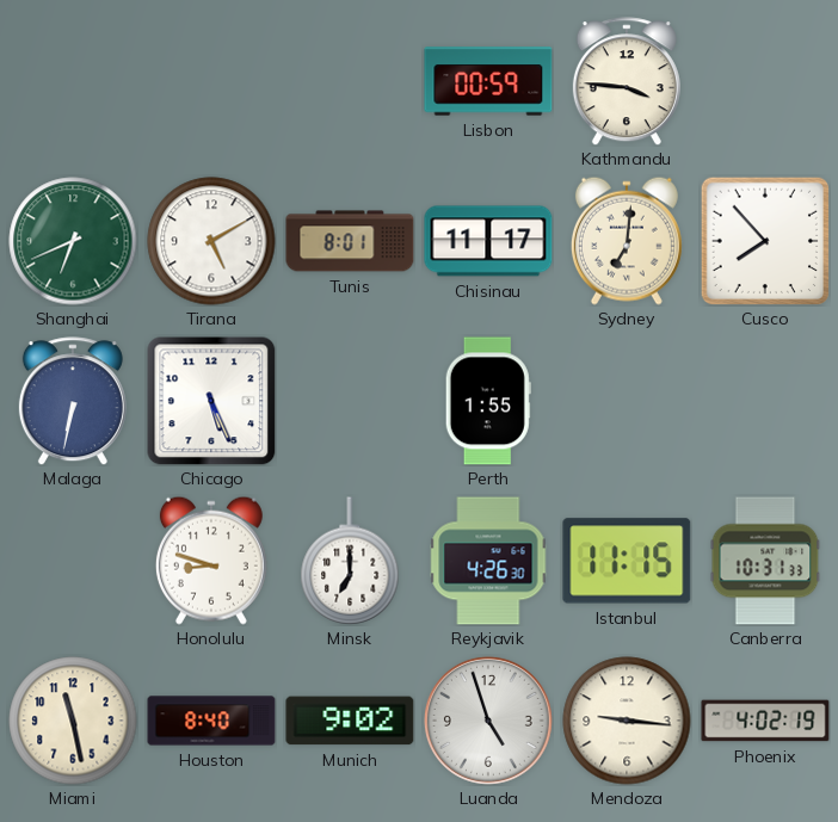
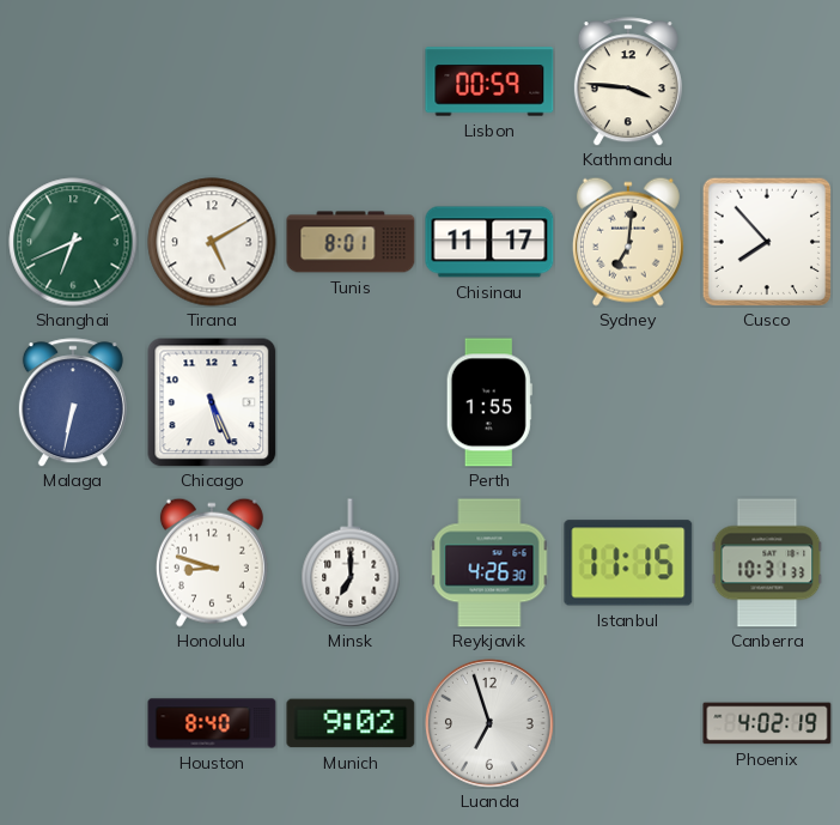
Miami: 11:28 -> none (73, 721)
Luanda: 4:57 -> 6:57 (489, 723)
Mendoza: 9:16 -> none (627, 721)
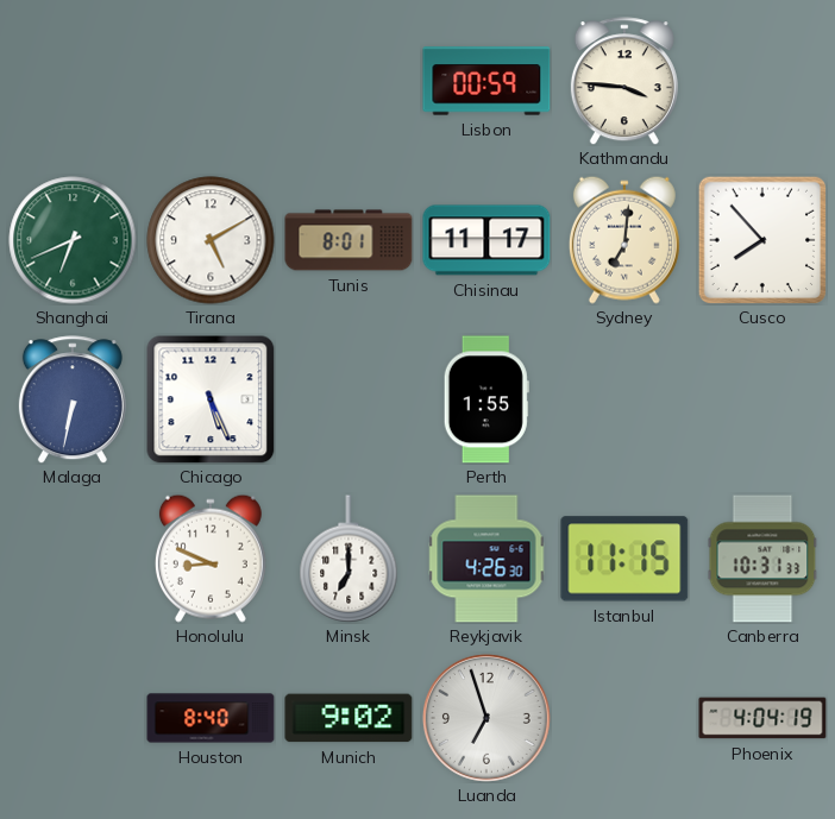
Honolulu: 8:48 -> 8:49 (211, 559)
Phoenix: 4:02 -> 4:04 (762, 718)
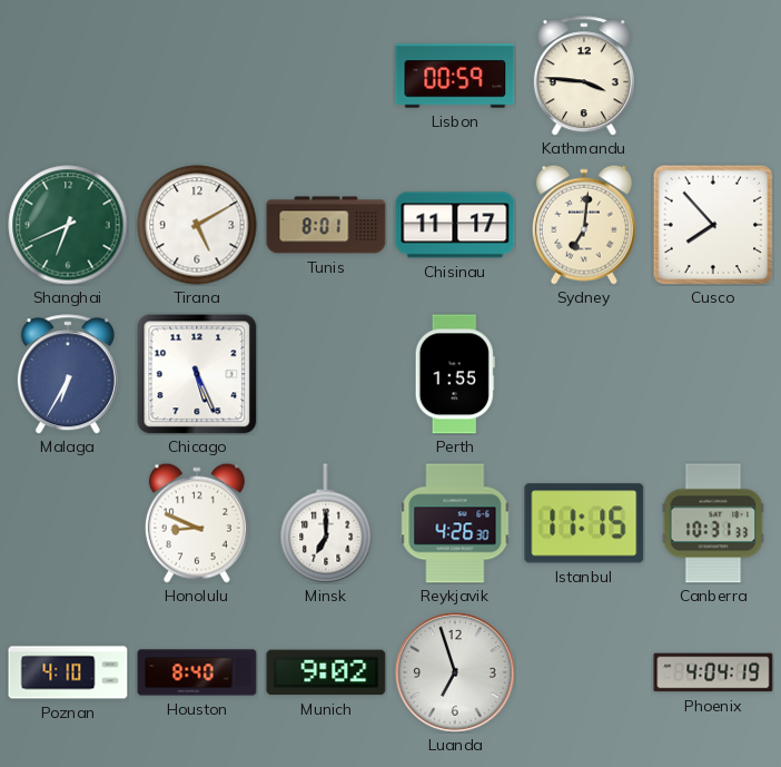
Malaga: 6:32 -> 6:35 (68, 374)
Poznan: none -> 4:10 (68, 672)
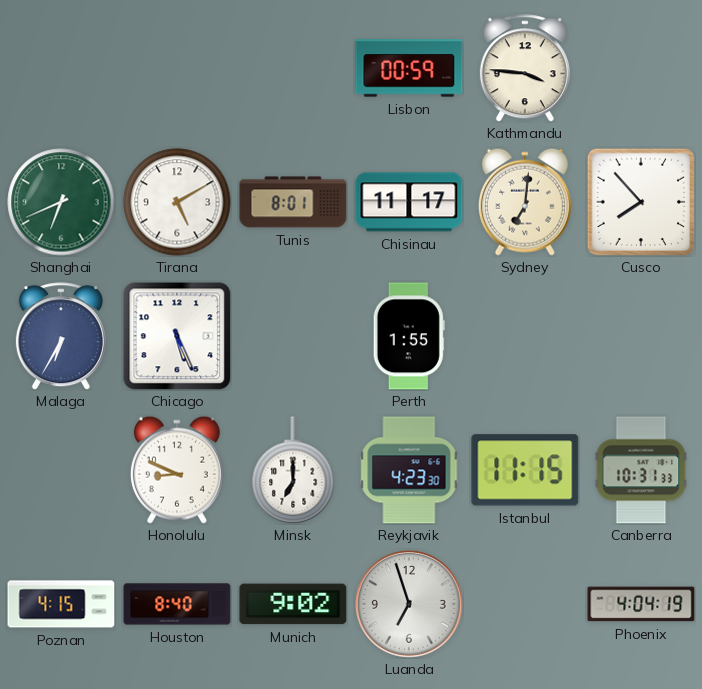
Reykjavik: 4:26 -> 4:23 (409, 470)
Poznan: 4:10 -> 4:15 (61, 604)
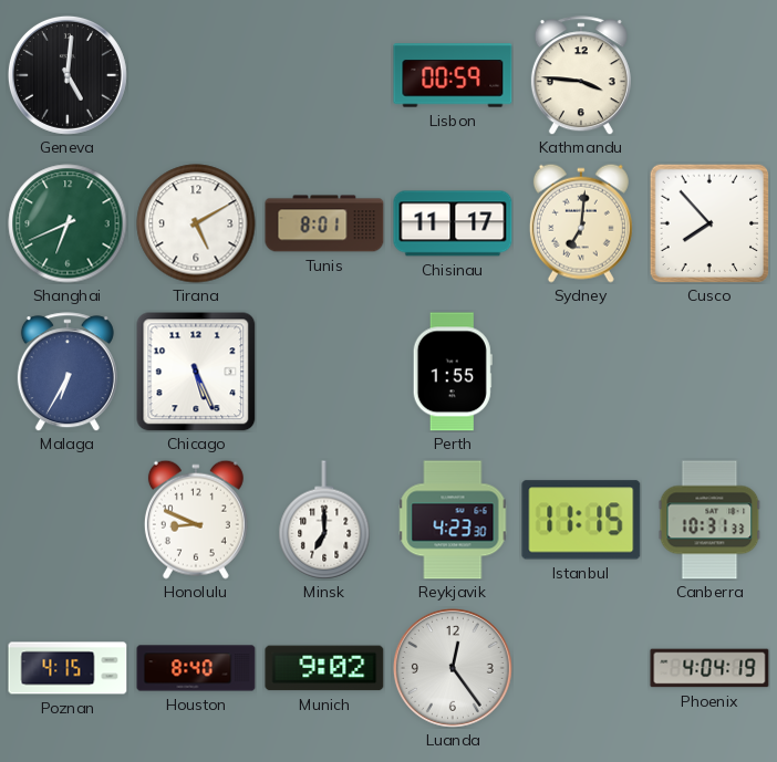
Geneva: none -> 5:01 (68, 75)
Luanda: 6:57 -> 12:24 (453, 668)
